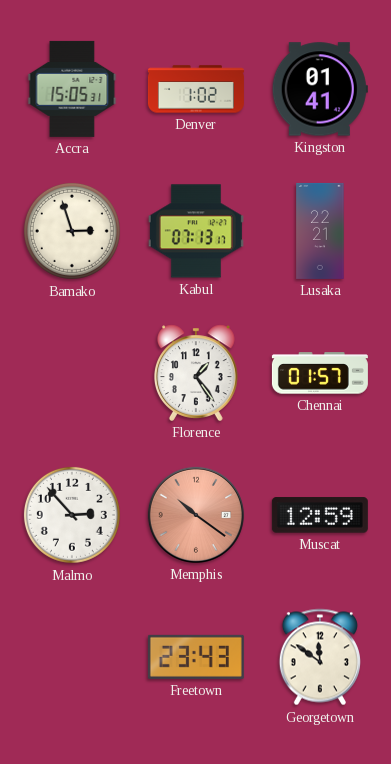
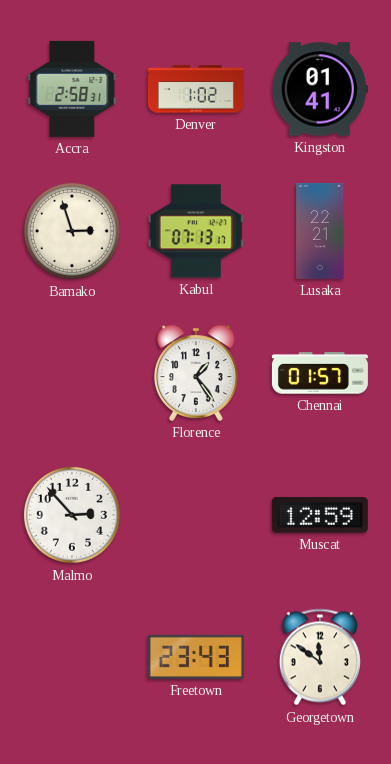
Accra: 15:05 -> 2:58 (72, 89)
Memphis: 10:21 -> none (196, 515)
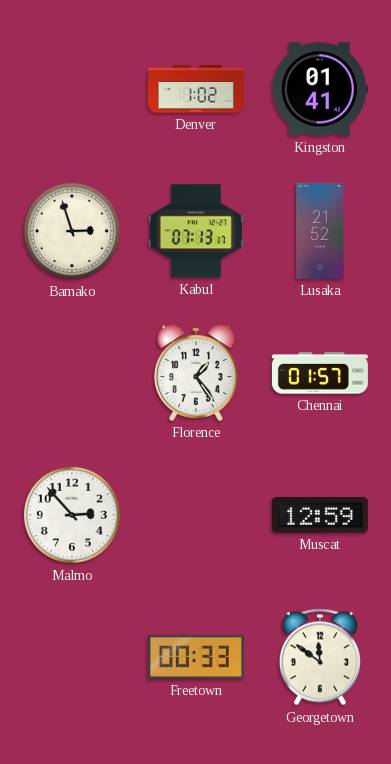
Accra: 2:58 -> none (72, 89)
Lusaka: 22:21 -> 21:52 (320, 231)
Freetown: 23:43 -> 00:33 (196, 657)
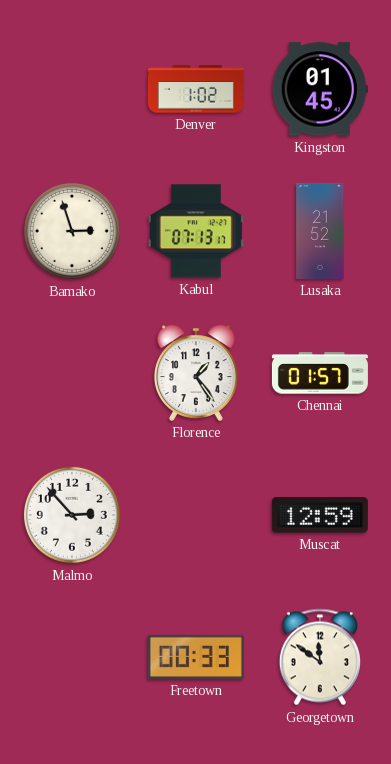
Kingston: 01:41 -> 01:45 (320, 89)
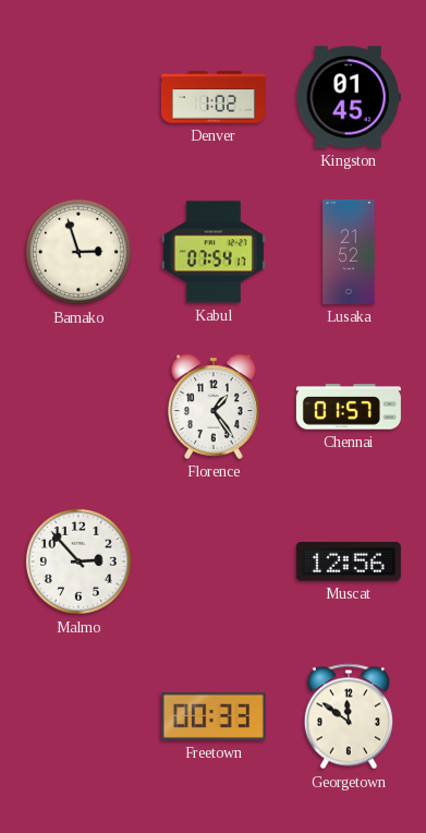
Kabul: 07:13 -> 07:54 (214, 252)
Muscat: 12:59 -> 12:56 (349, 562)
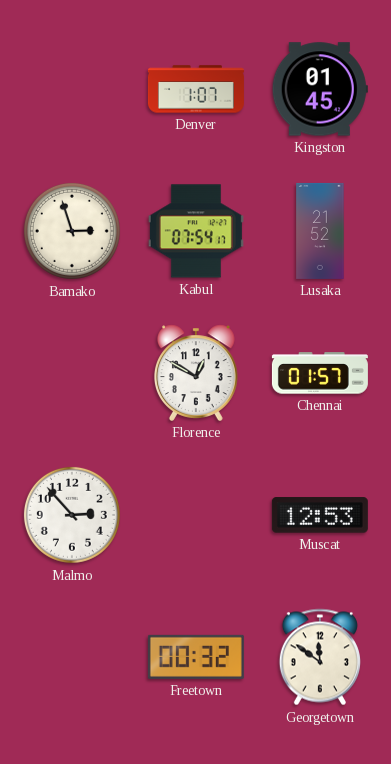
Denver: 1:02 -> 1:07 (196, 89)
Florence: 1:24 -> 12:50 (197, 373)
Muscat: 12:56 -> 12:53 (320, 515)
Freetown: 00:33 -> 00:32 (196, 657)
